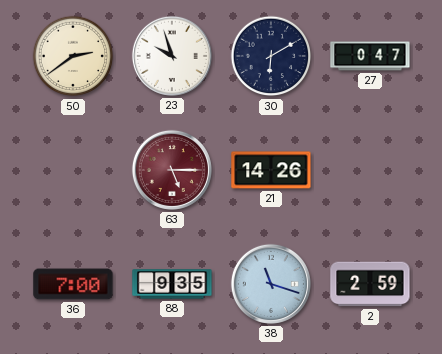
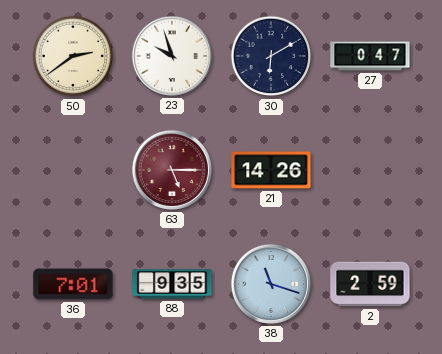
36: 7:00 -> 7:01 (73, 284)
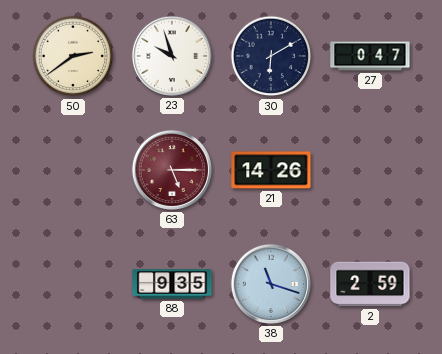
36: 7:01 -> none (73, 284)
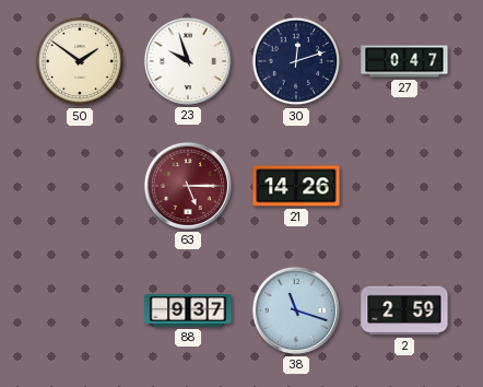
50: 2:39 -> 1:51 (80, 61)
30: 6:10 -> 12:12 (296, 61)
88: 9:35 -> 9:37 (188, 310)
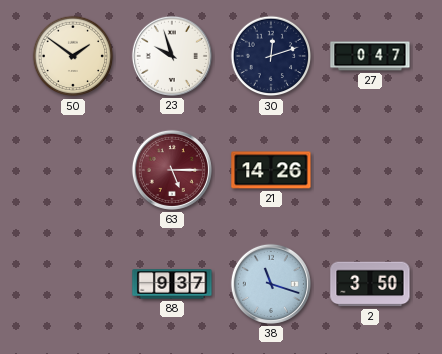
2: 2:59 -> 3:50 (370, 284)
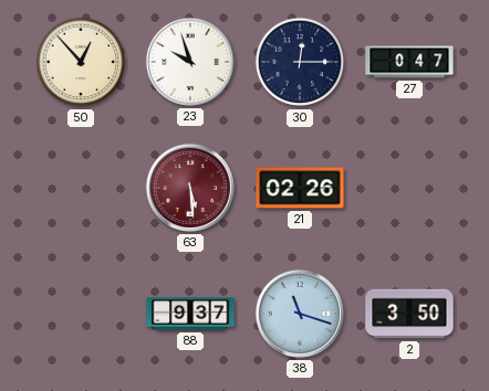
50: 1:51 -> 12:53 (81, 62)
30: 12:12 -> 12:15 (300, 62)
63: 5:15 -> 5:29 (190, 188)
21: 14:26 -> 02:26 (300, 188)
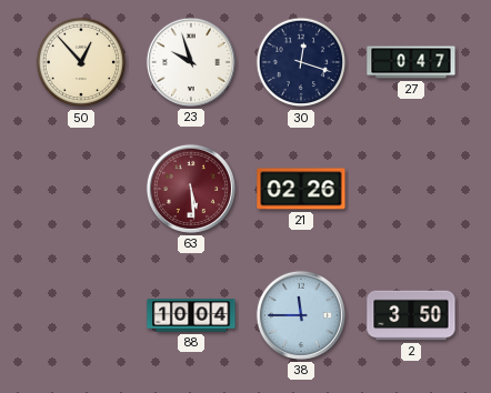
30: 12:15 -> 12:18 (301, 62)
88: 9:37 -> 10:04 (191, 315)
38: 11:18 -> 11:45 (301, 315)
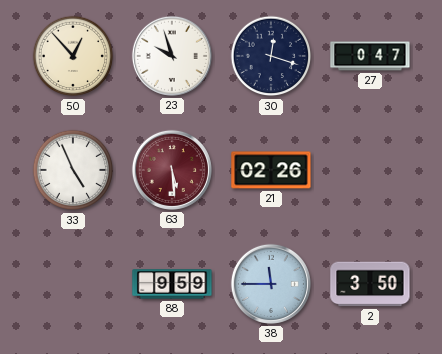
33: none -> 4:56 (73, 170)
88: 10:04 -> 9:59 (172, 284)
